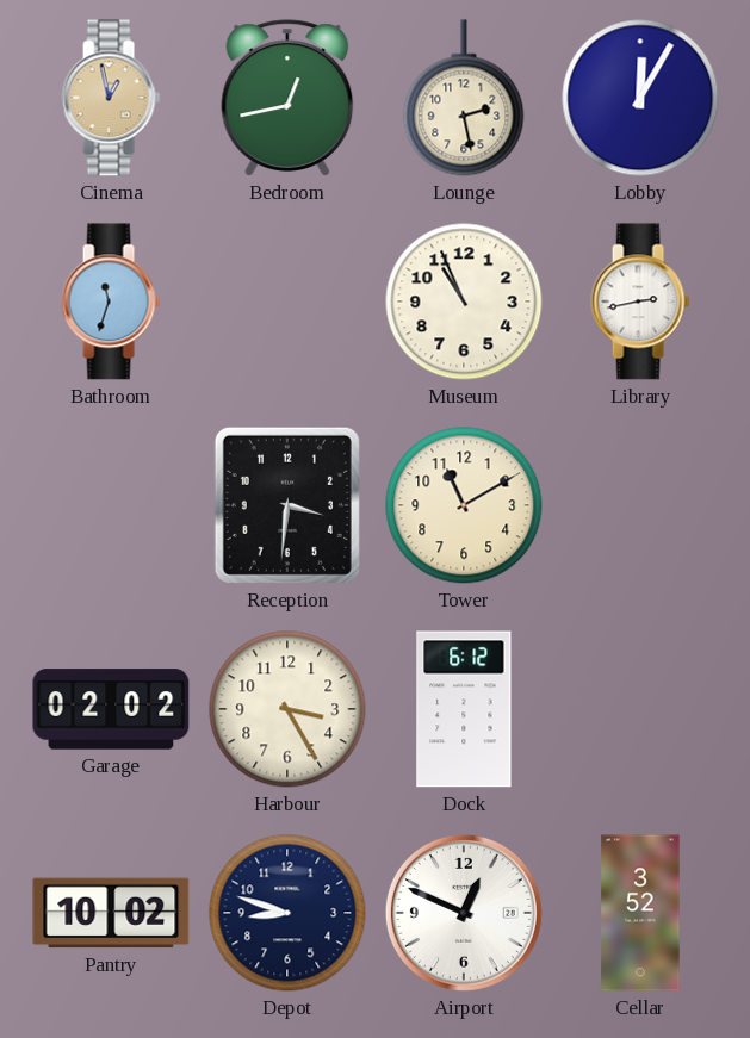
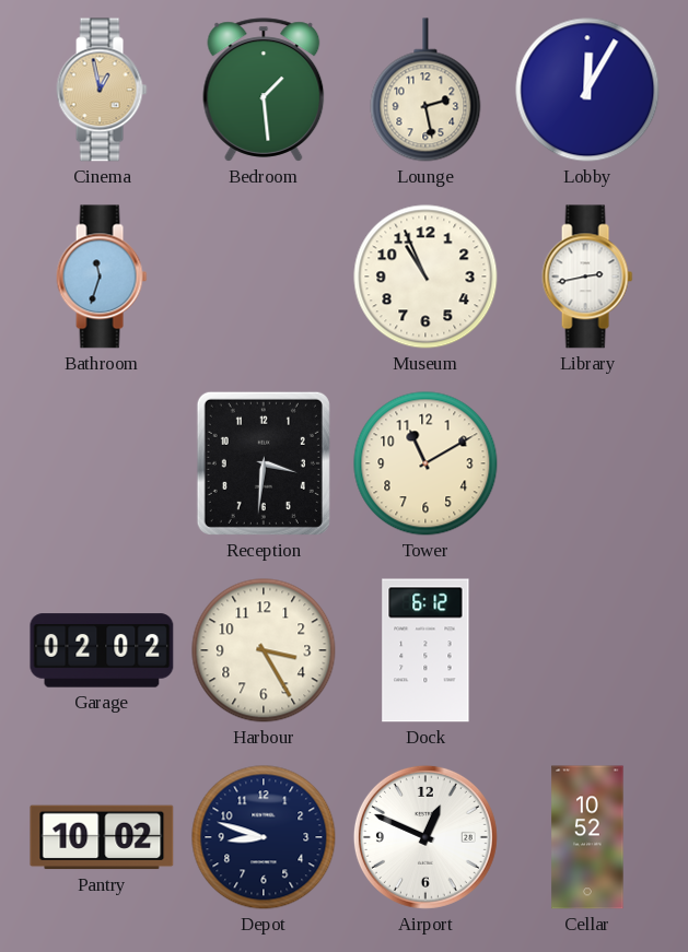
Bedroom: 12:43 -> 1:29 (264, 90)
Cellar: 3:52 -> 10:52 (587, 837)
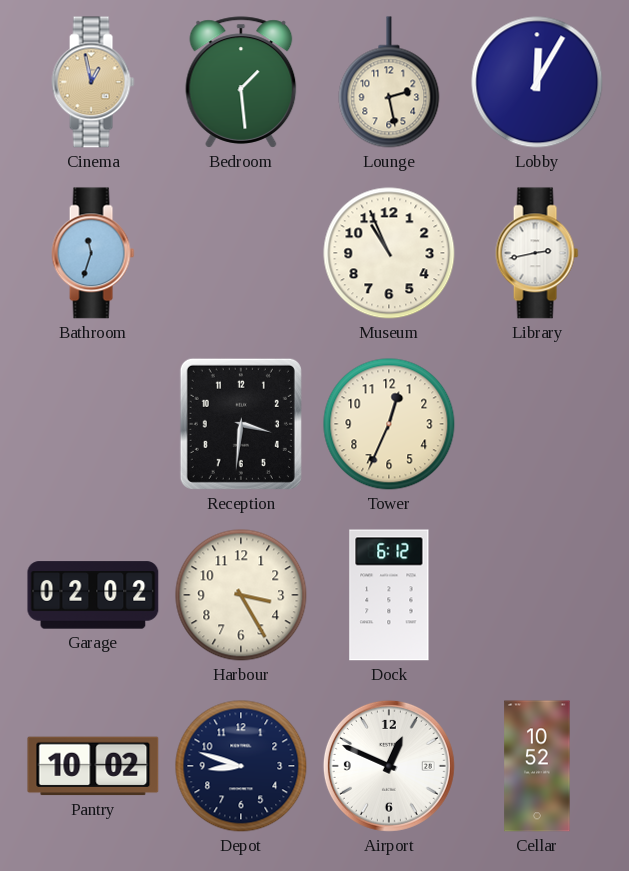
Tower: 11:10 -> 12:34 (389, 424)
